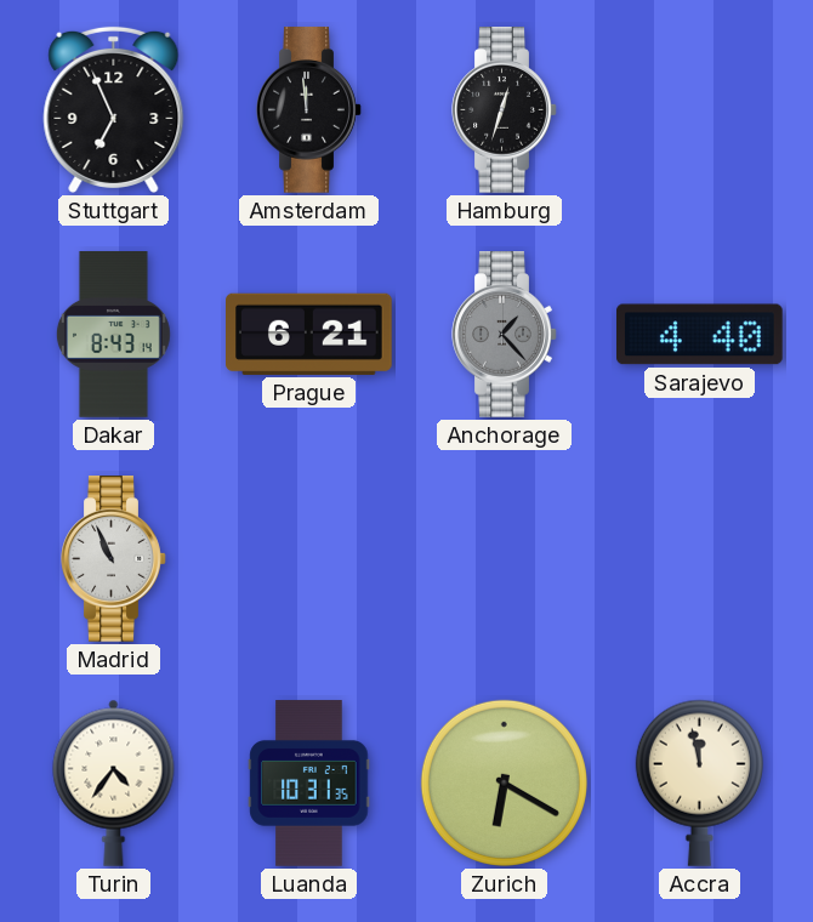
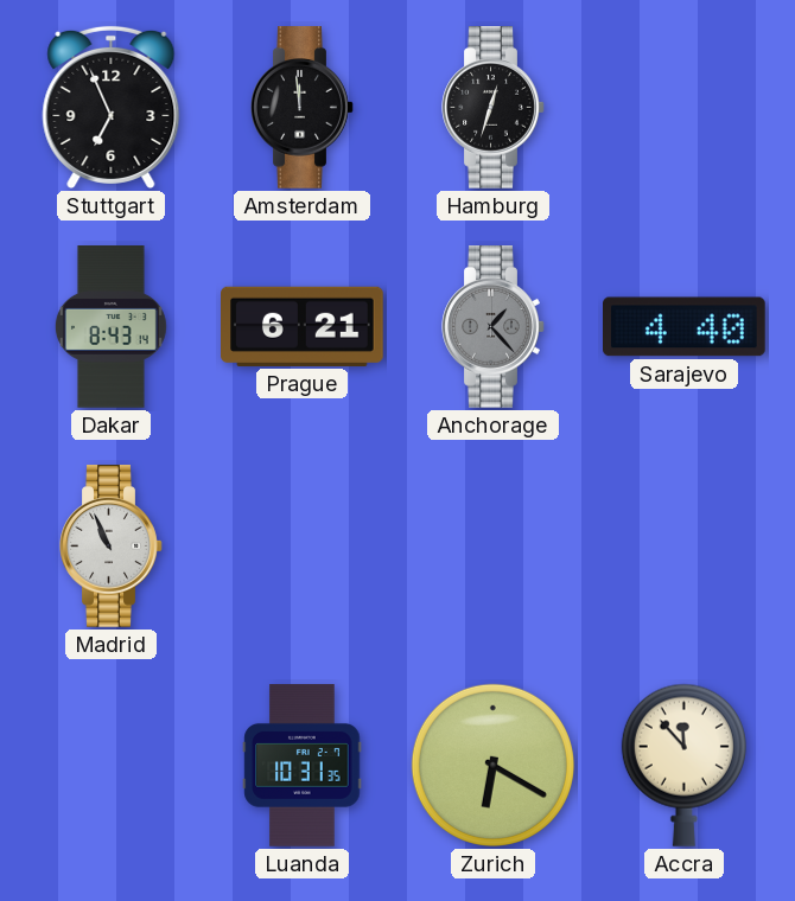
Turin: 4:36 -> none (114, 782)
Accra: 11:58 -> 11:53 (683, 765)
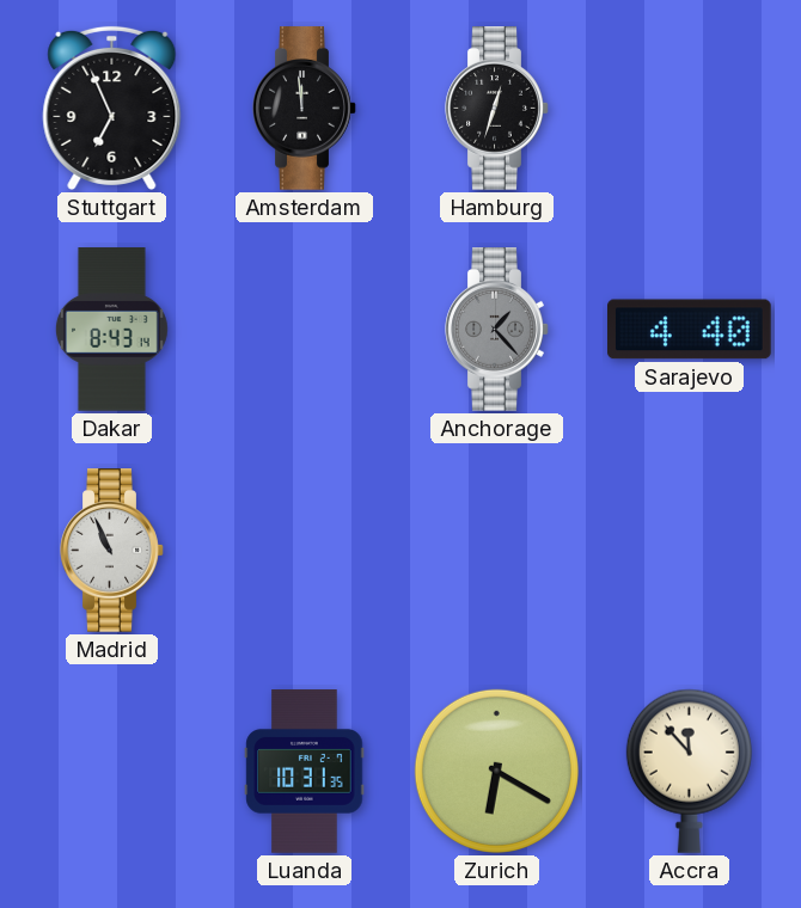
Prague: 6:21 -> none (303, 326)
